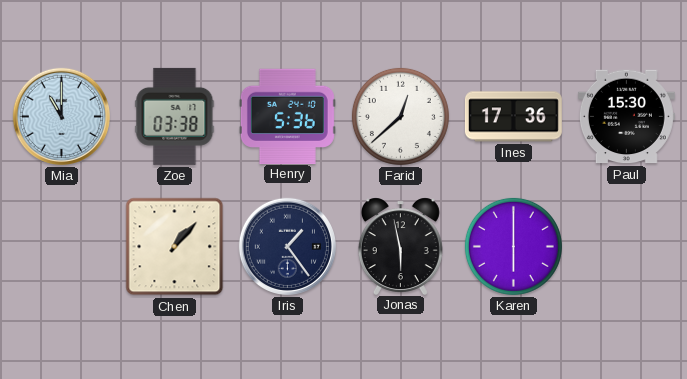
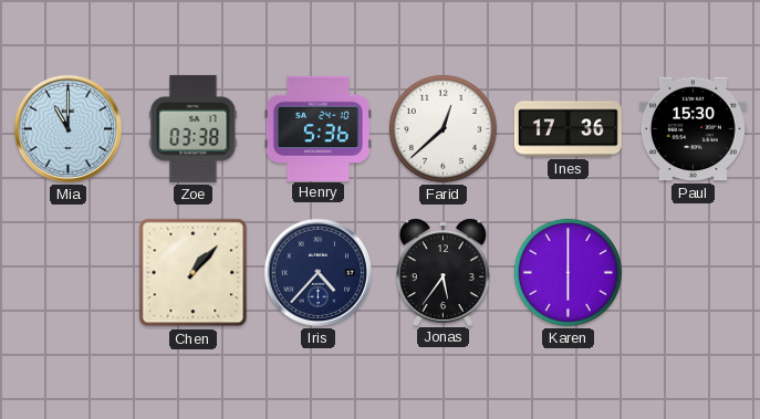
Iris: 1:24 -> 4:37 (317, 272)
Jonas: 5:58 -> 5:36 (443, 272)
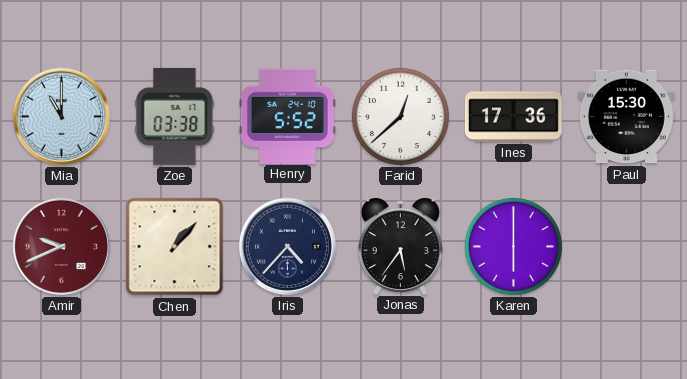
Henry: 5:36 -> 5:52 (287, 116)
Amir: none -> 9:41 (61, 246)
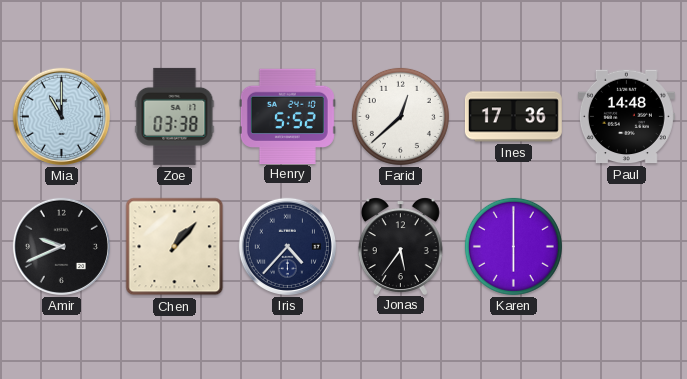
Paul: 15:30 -> 14:48 (626, 117)
Amir dial: burgundy -> black (61, 246)
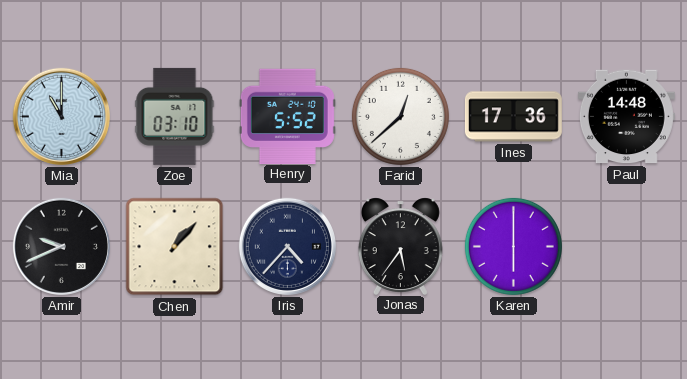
Zoe: 03:38 -> 03:10 (175, 116)
